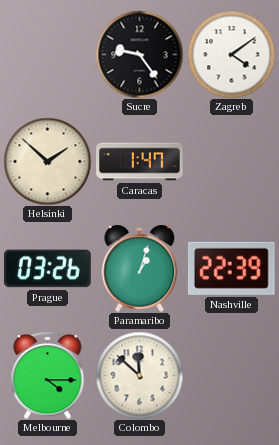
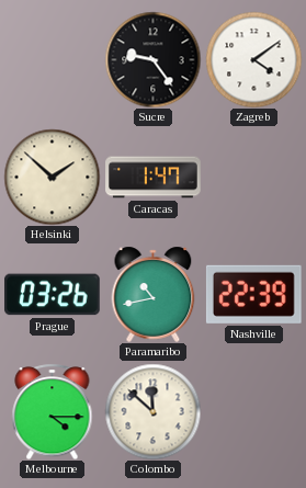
Paramaribo: 1:03 -> 10:43 (154, 294)
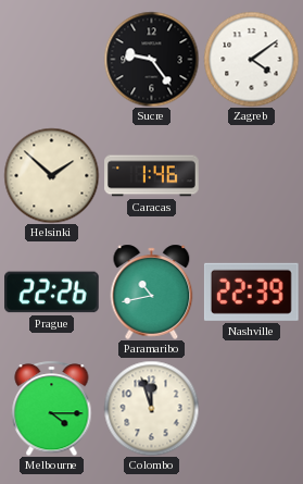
Caracas: 1:47 -> 1:46 (152, 176)
Prague: 03:26 -> 22:26 (52, 293)
Colombo: 11:52 -> 11:57 (151, 408)
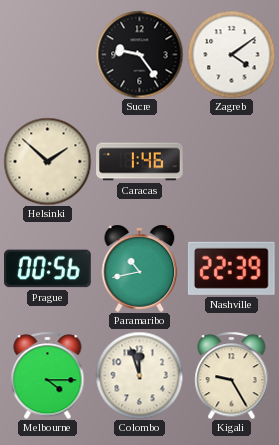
Prague: 22:26 -> 00:56 (48, 269)
Kigali: none -> 9:25 (232, 375)
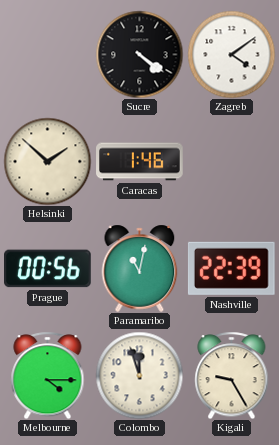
Sucre: 9:24 -> 4:21 (139, 54)
Paramaribo: 10:43 -> 11:02 (140, 268)
